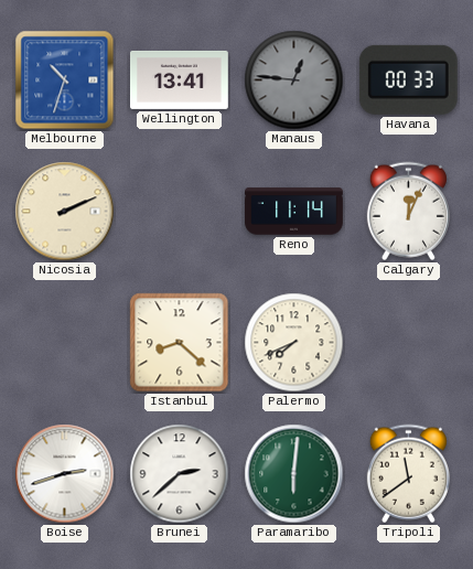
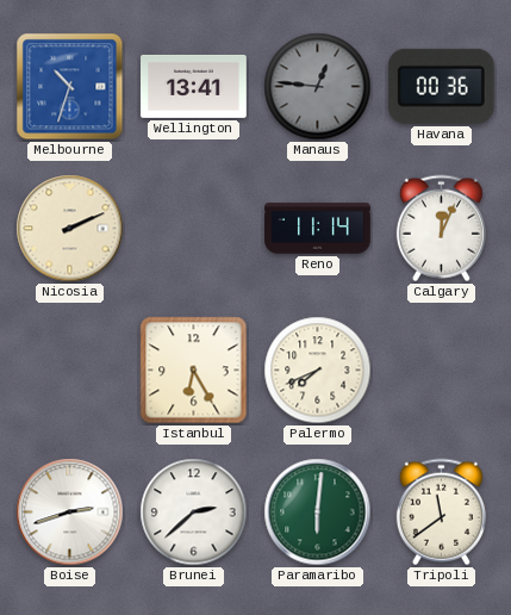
Havana: 00:33 -> 00:36 (441, 86)
Istanbul: 8:22 -> 6:25 (194, 371)
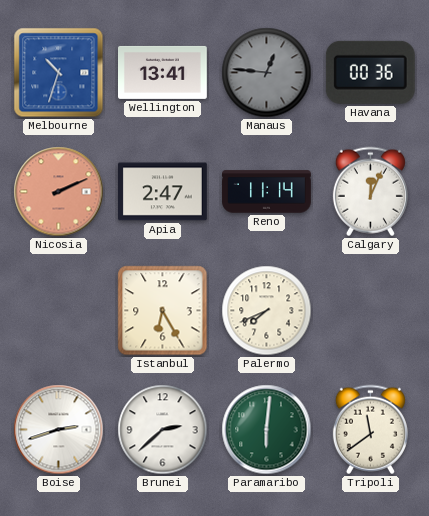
Nicosia dial: cream -> salmon (59, 192)
Apia: none -> 2:47 (163, 192)
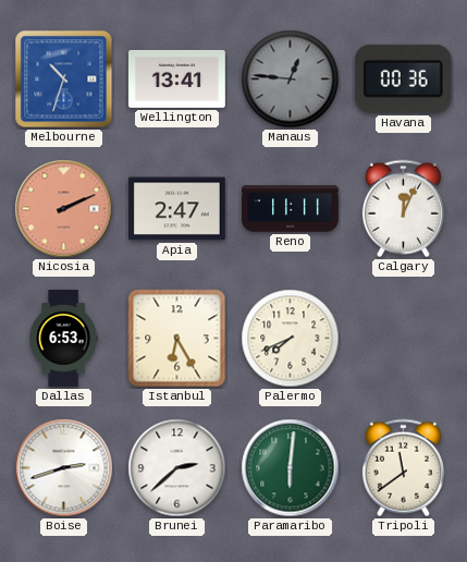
Reno: 11:14 -> 11:11 (291, 209)
Dallas: none -> 6:53 (63, 339)
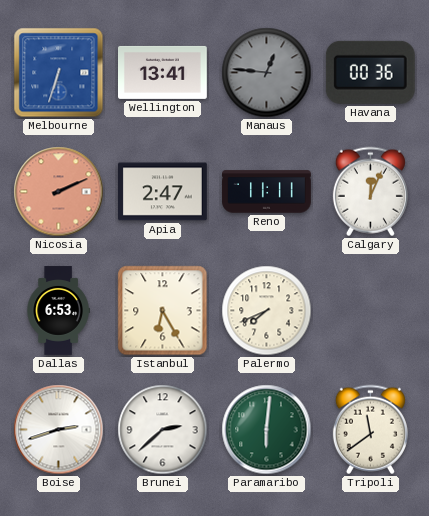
Melbourne: 10:33 -> 6:33 (59, 73)
